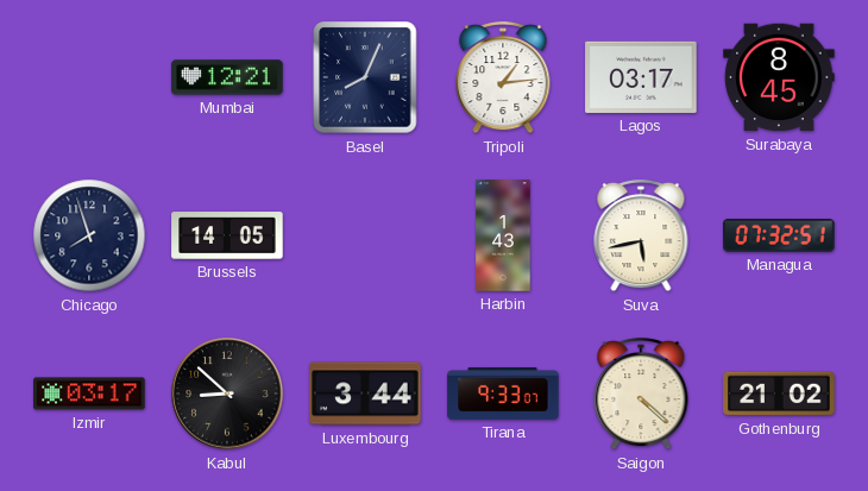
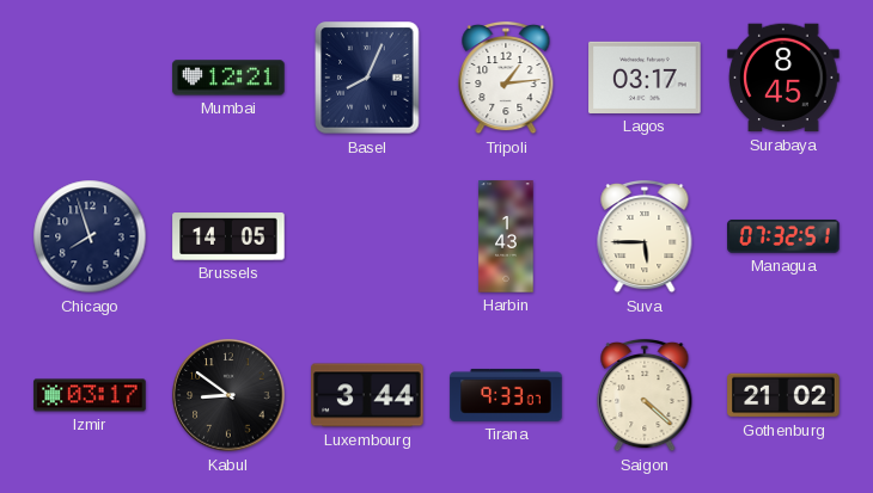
Suva: 5:43 -> 5:45 (645, 236)
Kabul: 8:52 -> 8:51 (228, 395)
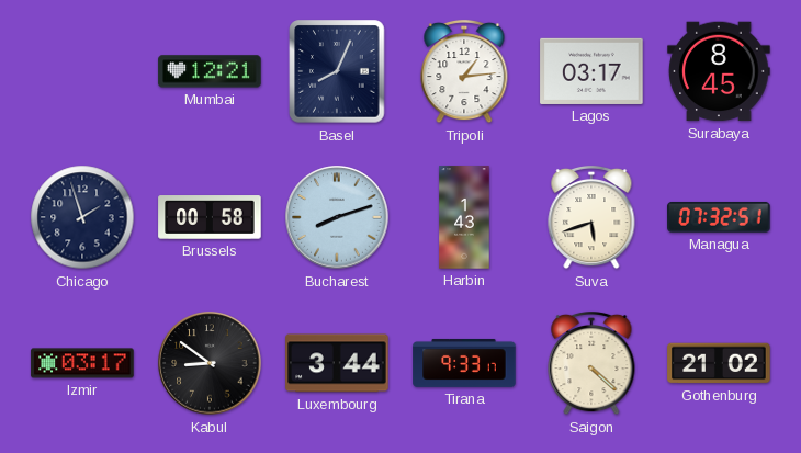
Chicago: 7:57 -> 1:57 (82, 217)
Brussels: 14:05 -> 00:58 (210, 217)
Bucharest: none -> 8:12 (337, 217)
Suva: 5:45 -> 5:42 (591, 217)
Tirana: 9:33:07 -> 9:33:17 (464, 363)
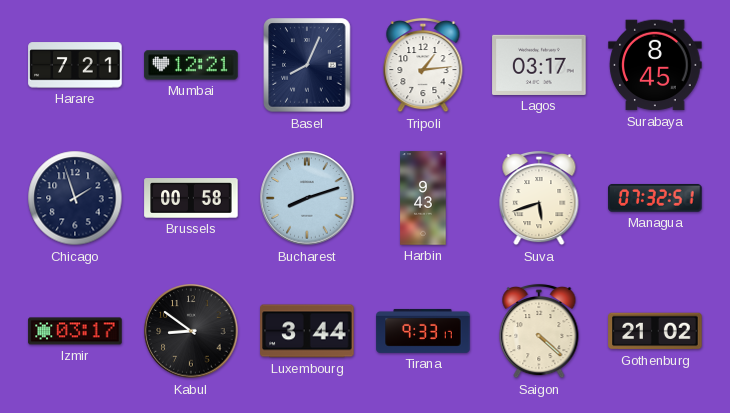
Harare: none -> 7:21 (75, 65)
Harbin: 1:43 -> 9:43 (423, 198)
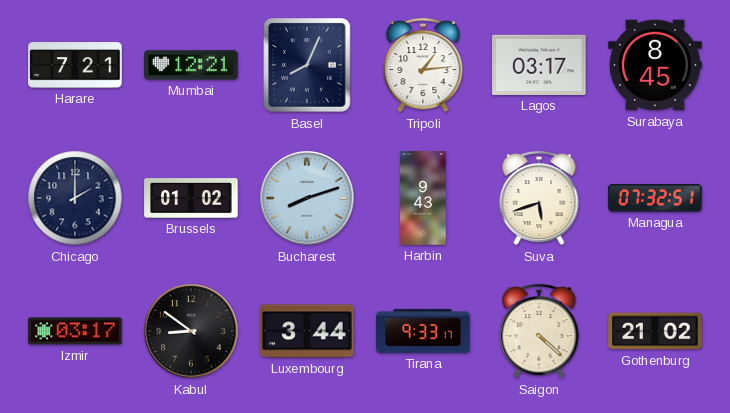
Chicago: 1:57 -> 2:00 (75, 198)
Brussels: 00:58 -> 01:02 (191, 198)
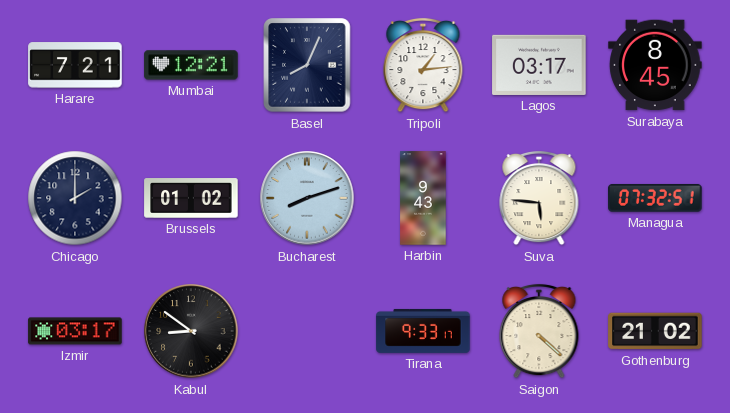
Suva: 5:42 -> 5:46 (539, 198)
Luxembourg: 3:44 -> none (307, 331)
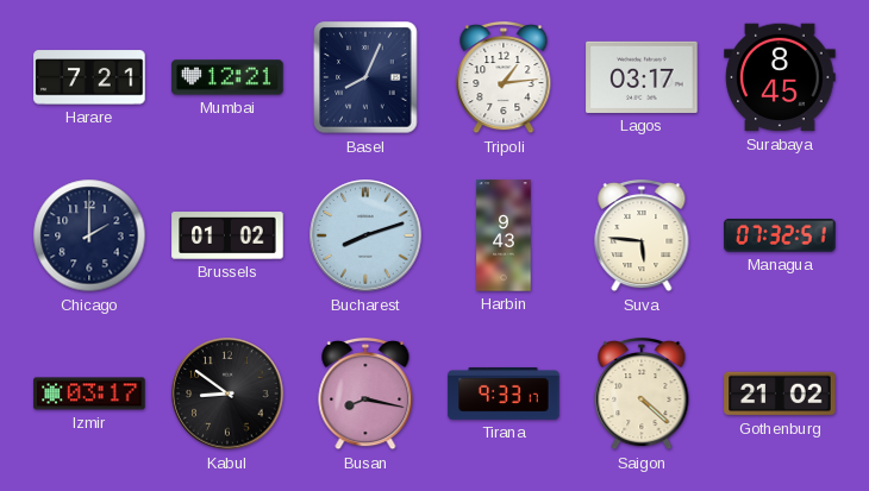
Busan: none -> 8:17 (365, 394)
